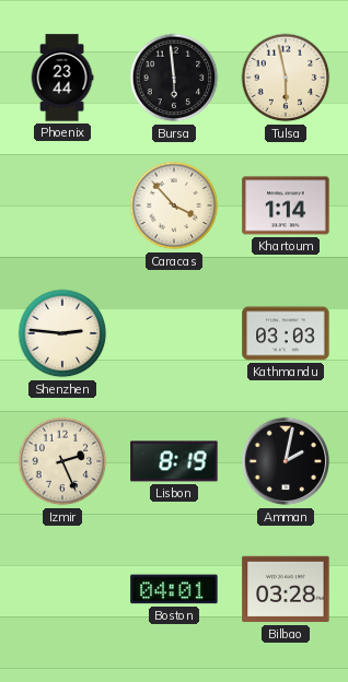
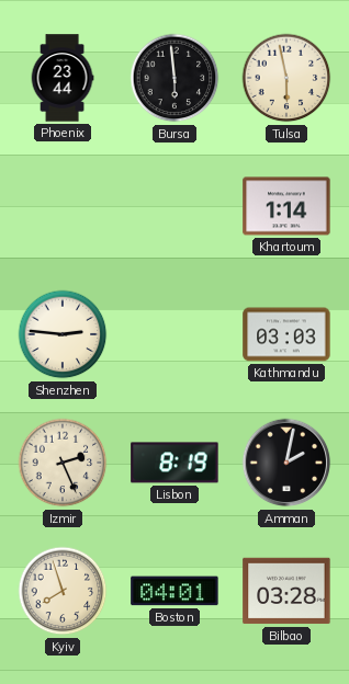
Caracas: 3:53 -> none (174, 205)
Kyiv: none -> 7:57 (63, 591)
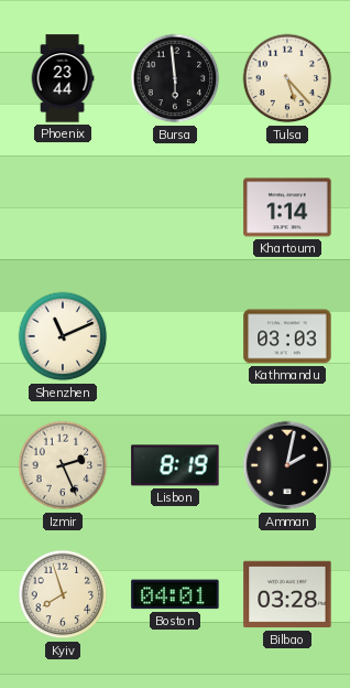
Tulsa: 5:58 -> 5:23 (287, 78)
Shenzhen: 2:46 -> 11:11 (63, 336)
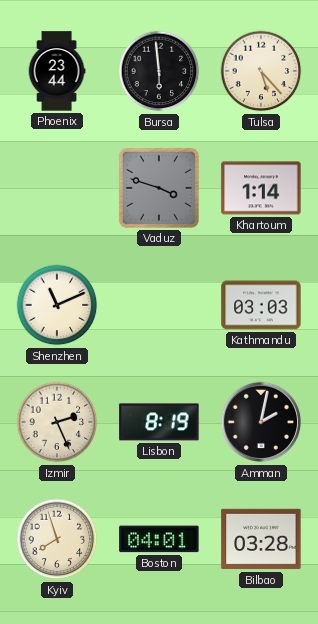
Vaduz: none -> 3:48 (159, 188)
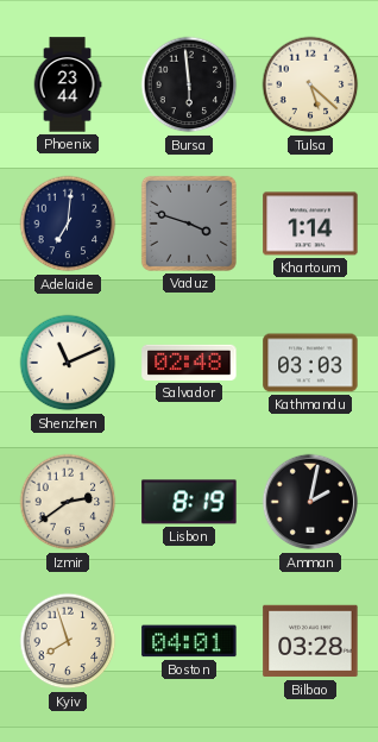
Tulsa: 5:23 -> 5:22 (310, 84)
Adelaide: none -> 7:01 (68, 224)
Salvador: none -> 02:48 (189, 363)
Izmir: 2:26 -> 2:39 (68, 502)
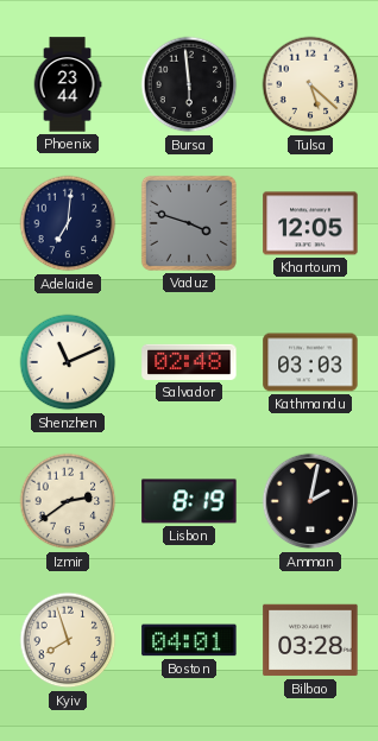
Khartoum: 1:14 -> 12:05 (310, 223)
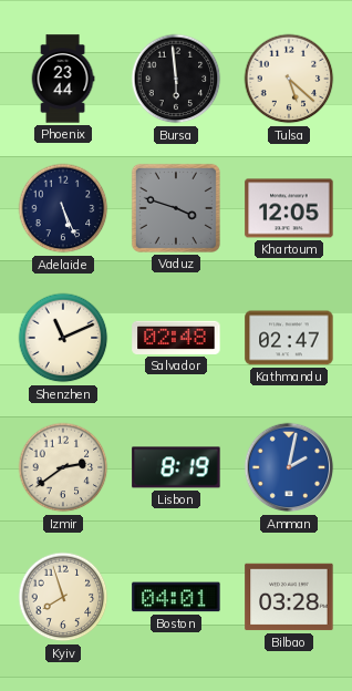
Adelaide: 7:01 -> 5:26 (63, 208)
Kathmandu: 03:03 -> 02:47 (289, 338)
Amman dial: black -> blue (289, 467)
